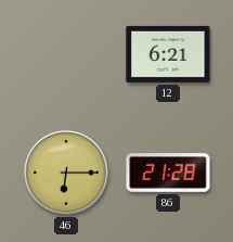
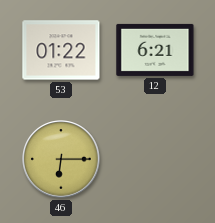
53: none -> 01:22 (61, 50)
86: 21:28 -> none (168, 173)
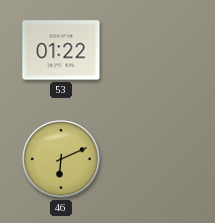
12: 6:21 -> none (155, 50)
46: 6:15 -> 6:11 (61, 159)
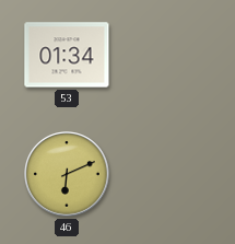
53: 01:22 -> 01:34 (67, 55)
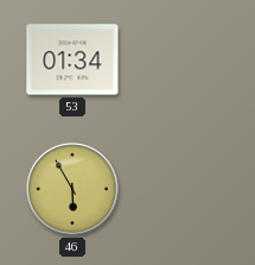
46: 6:11 -> 5:55 (72, 189)
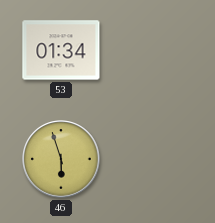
46: 5:55 -> 5:57 (61, 159)
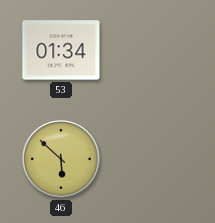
46: 5:57 -> 5:52 (61, 159)
